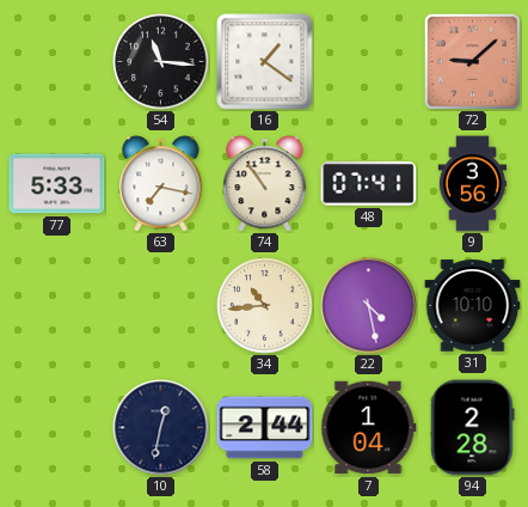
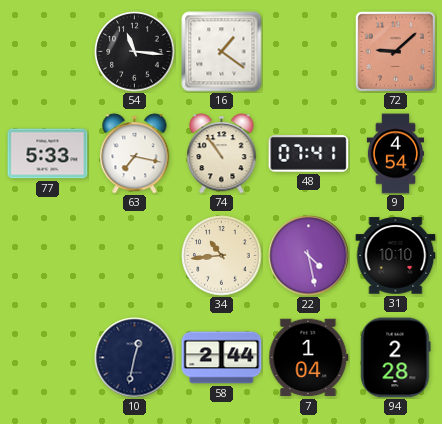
9: 3:56 -> 4:54 (396, 154)
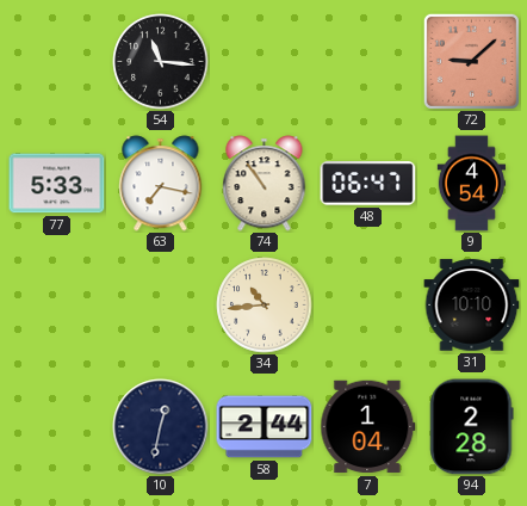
16: 1:21 -> none (222, 52)
48: 07:41 -> 06:47 (368, 184)
22: 4:28 -> none (309, 256)
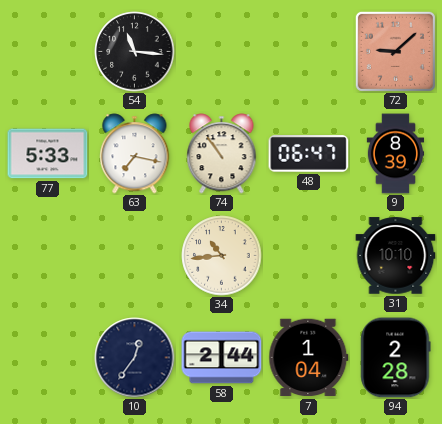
9: 4:54 -> 8:39 (396, 154)
10: 12:32 -> 12:36 (135, 358)
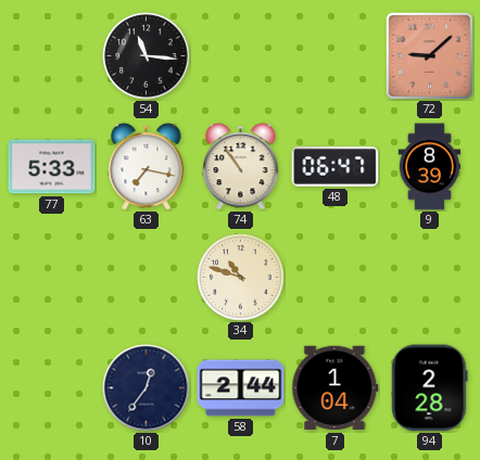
34: 10:44 -> 10:48 (241, 278)
31: 10:10 -> none (396, 256)
